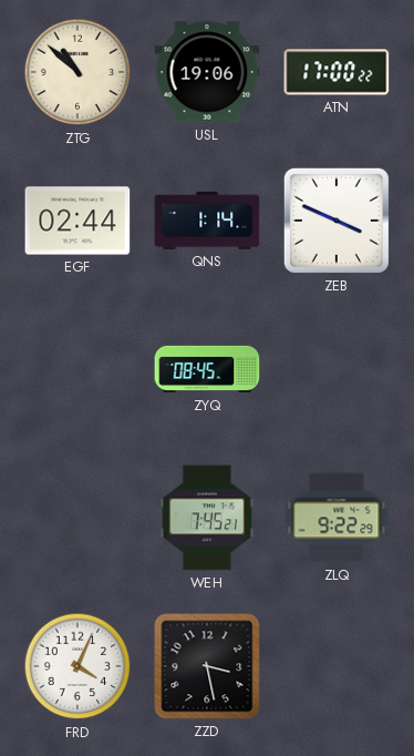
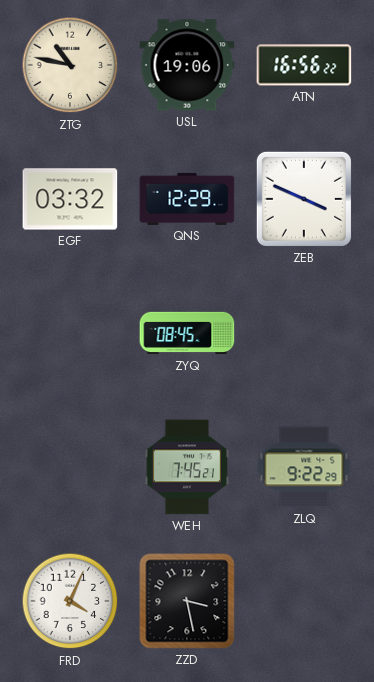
ZTG: 10:52 -> 10:47 (70, 65)
ATN: 17:00 -> 16:56 (304, 65)
EGF: 02:44 -> 03:32 (70, 199)
QNS: 1:14 -> 12:29 (187, 199)
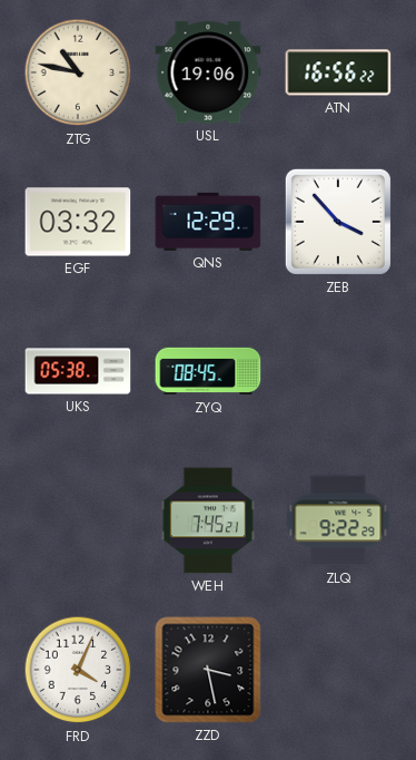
ZEB: 3:49 -> 3:53 (338, 222)
UKS: none -> 05:38 (78, 371)
